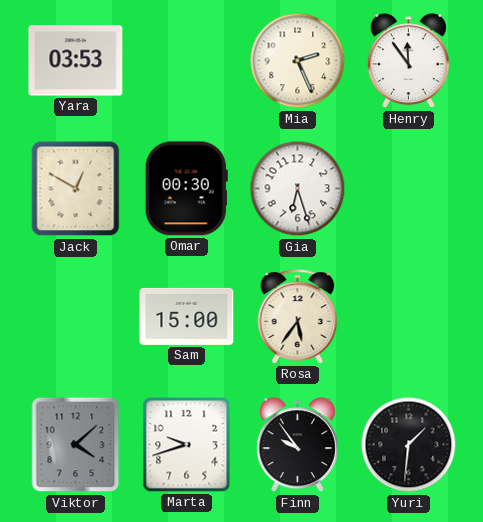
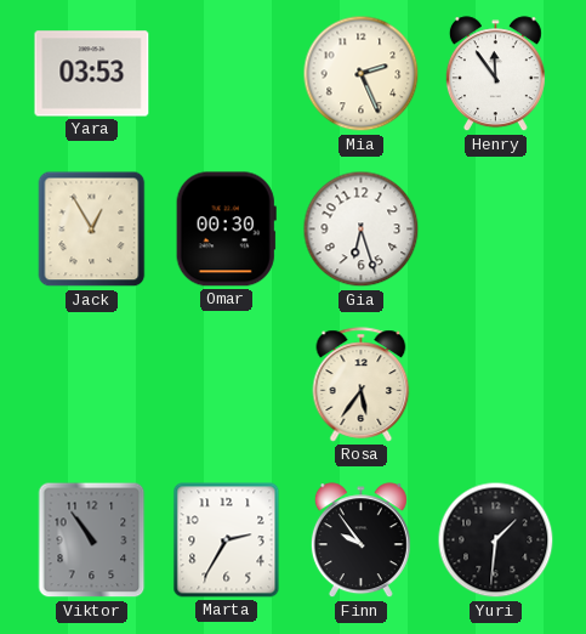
Jack: 12:50 -> 12:55 (92, 230)
Sam: 15:00 -> none (187, 316)
Viktor: 4:08 -> 10:54 (92, 540)
Marta: 9:42 -> 2:35 (227, 540)
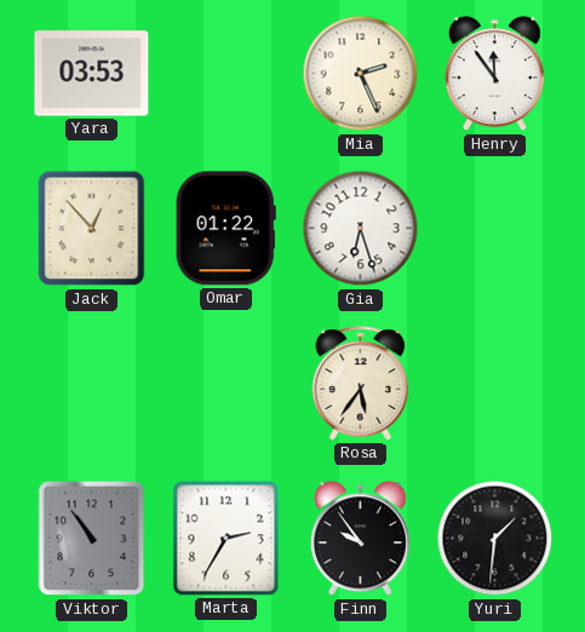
Jack: 12:55 -> 12:53 (92, 229)
Omar: 00:30 -> 01:22 (225, 229)
